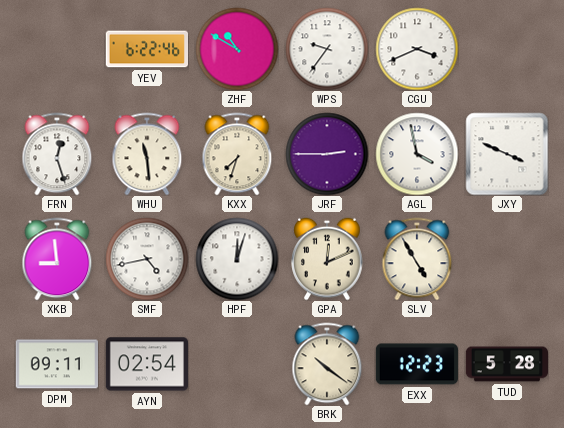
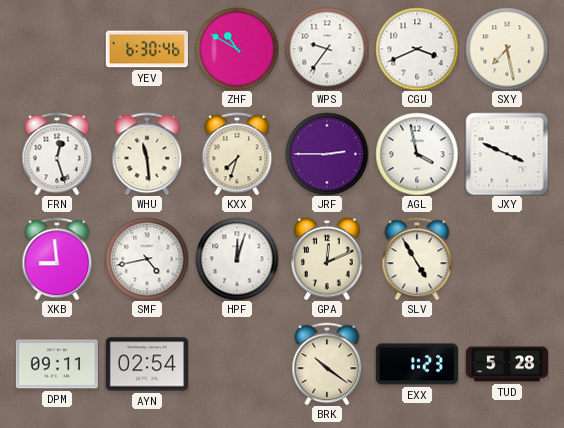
YEV: 6:22 -> 6:30 (146, 49)
SXY: none -> 7:28 (507, 49)
EXX: 12:23 -> 1:23 (417, 364)
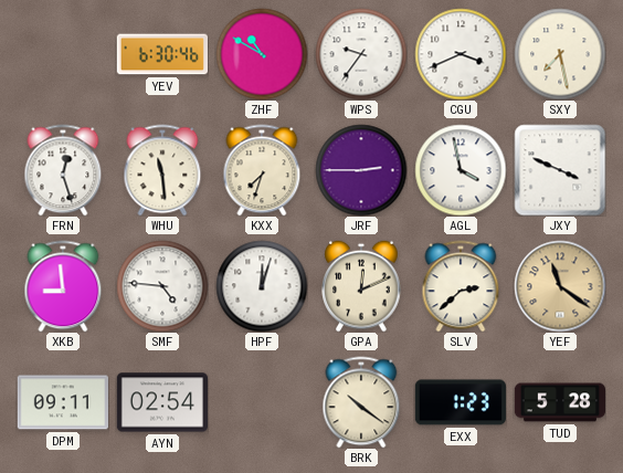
SMF: 4:43 -> 4:46 (162, 286)
SLV: 4:55 -> 2:38 (461, 286)
YEF: none -> 11:21 (560, 286)
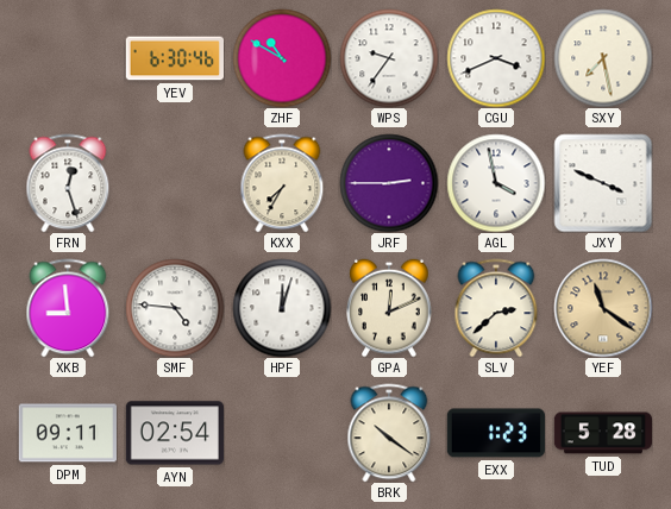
WHU: 11:29 -> none (162, 170)
KXX: 7:33 -> 7:35 (282, 183)
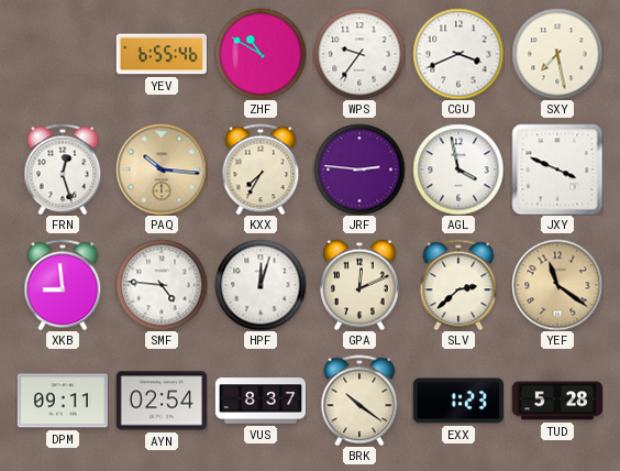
YEV: 6:30 -> 6:55 (160, 54)
PAQ: none -> 10:16 (162, 169)
JRF: 2:45 -> 2:46 (359, 169)
VUS: none -> 8:37 (259, 401)
